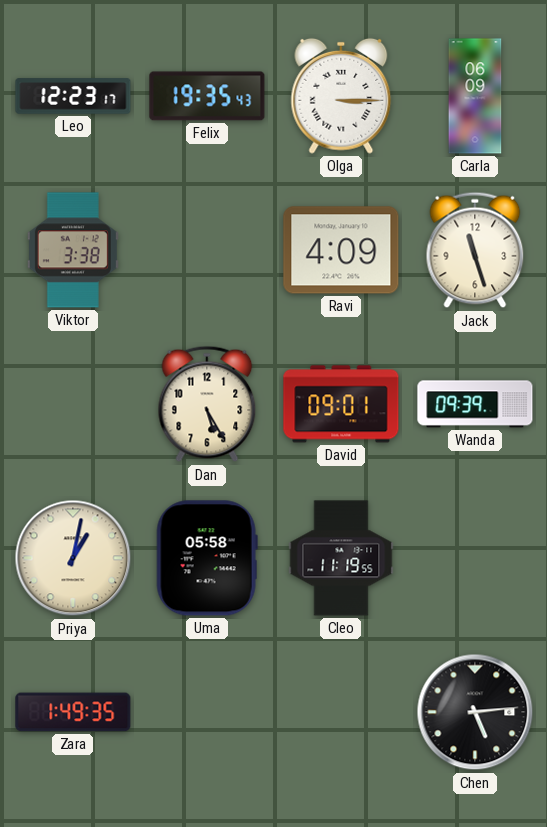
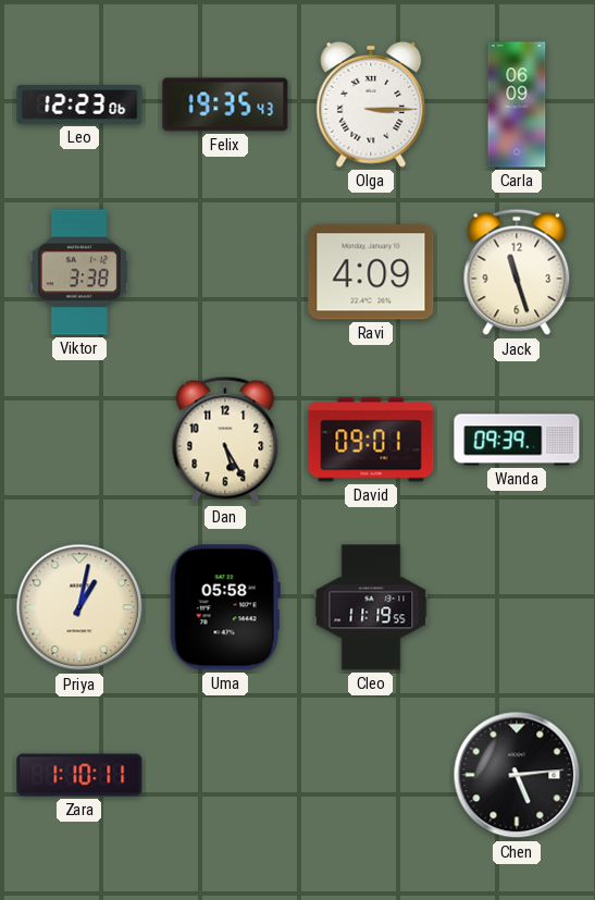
Leo: 12:23:17 -> 12:23:06 (79, 104)
Zara: 1:49 -> 1:10 (79, 775)
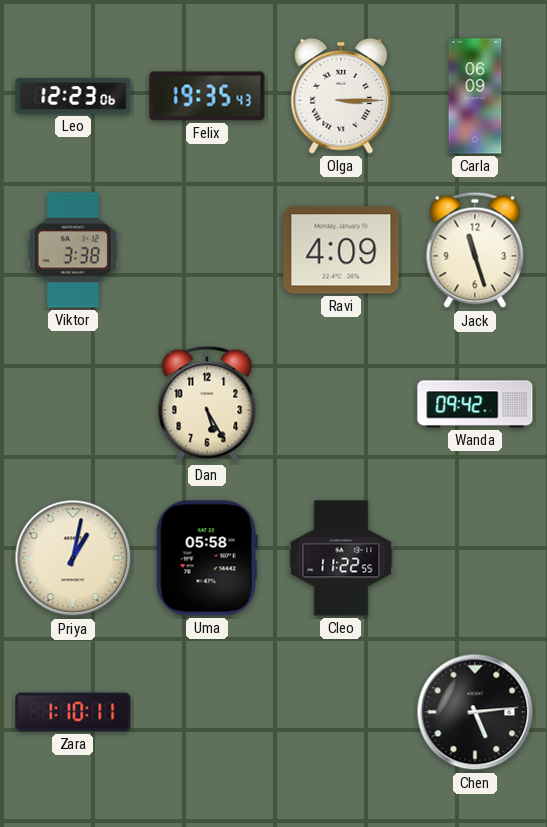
David: 09:01 -> none (371, 440)
Wanda: 09:39 -> 09:42 (475, 404)
Cleo: 11:19 -> 11:22 (341, 558)
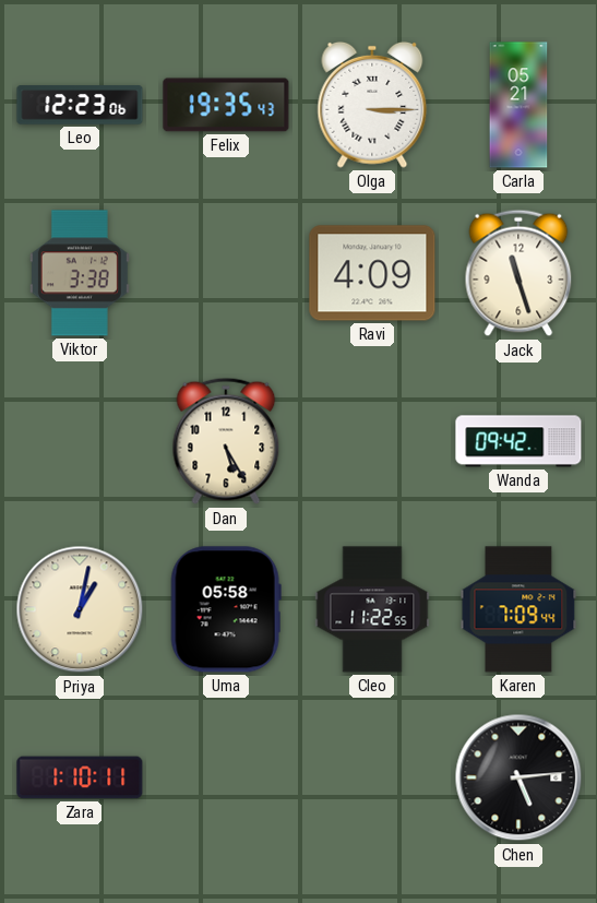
Carla: 06:09 -> 05:21 (518, 105)
Karen: none -> 7:09 (518, 609)
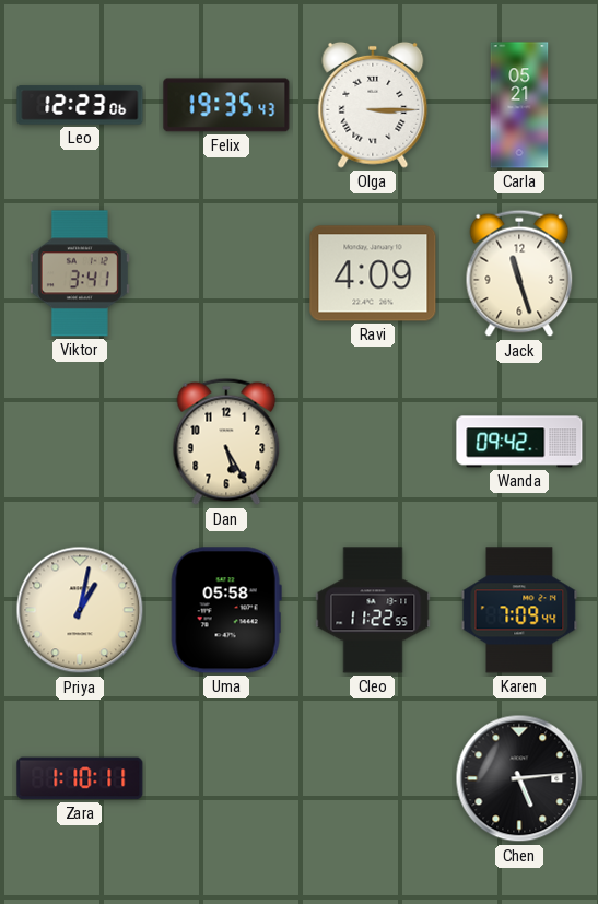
Viktor: 3:38 -> 3:41 (80, 273)
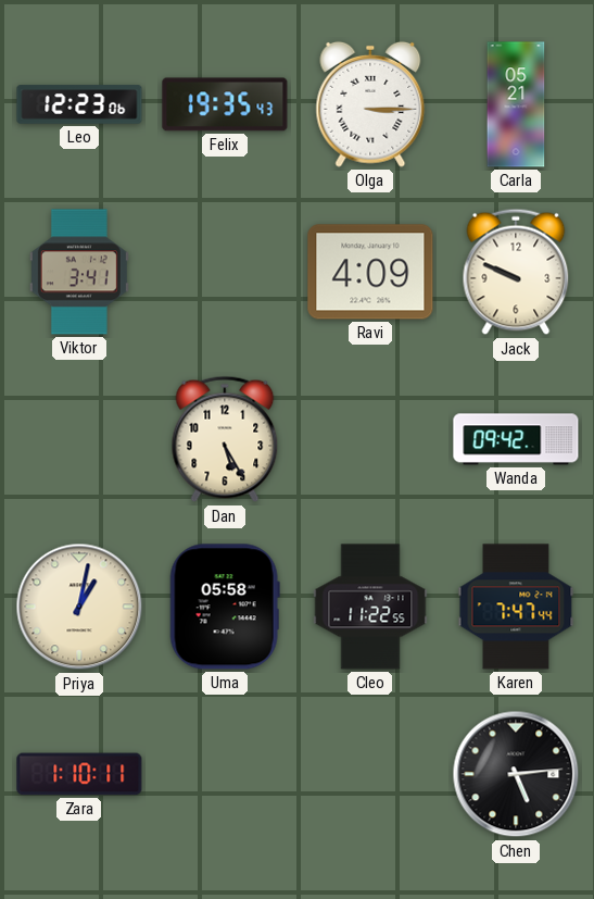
Jack: 11:27 -> 9:49 (516, 272)
Karen: 7:09 -> 7:47 (516, 607)
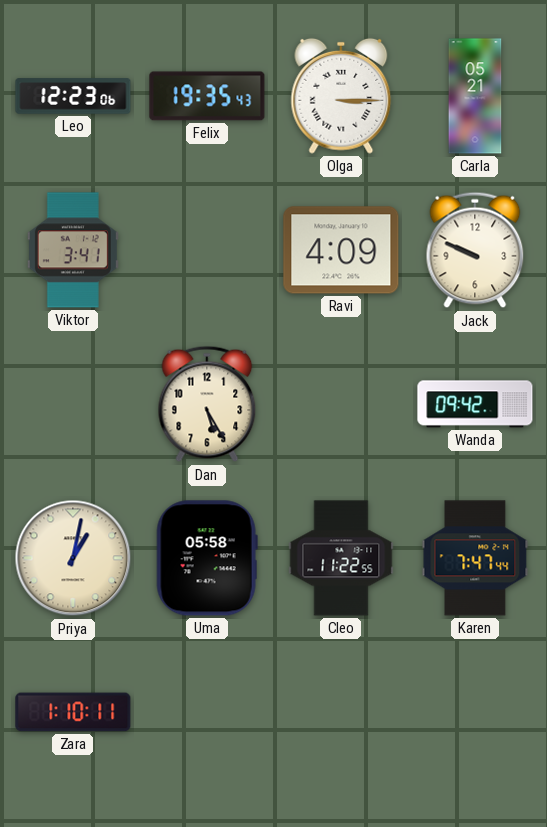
Chen: 5:14 -> none (516, 774)
